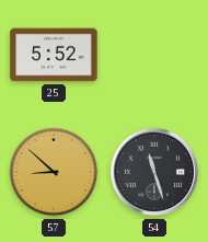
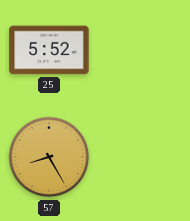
57: 8:52 -> 8:25 (49, 157)
54: 11:27 -> none (154, 172)
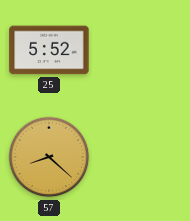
57: 8:25 -> 8:22 (49, 157)
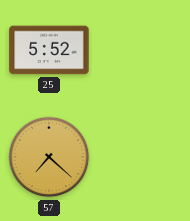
57: 8:22 -> 7:22 (49, 157)
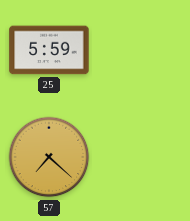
25: 5:52 -> 5:59 (49, 50)
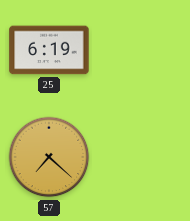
25: 5:59 -> 6:19 (49, 50)
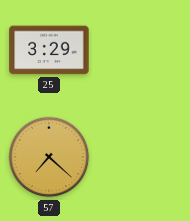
25: 6:19 -> 3:29 (49, 50)
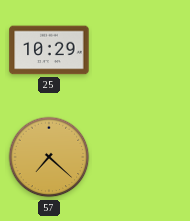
25: 3:29 -> 10:29 (49, 50)
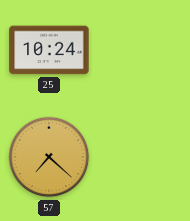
25: 10:29 -> 10:24 (49, 50)
